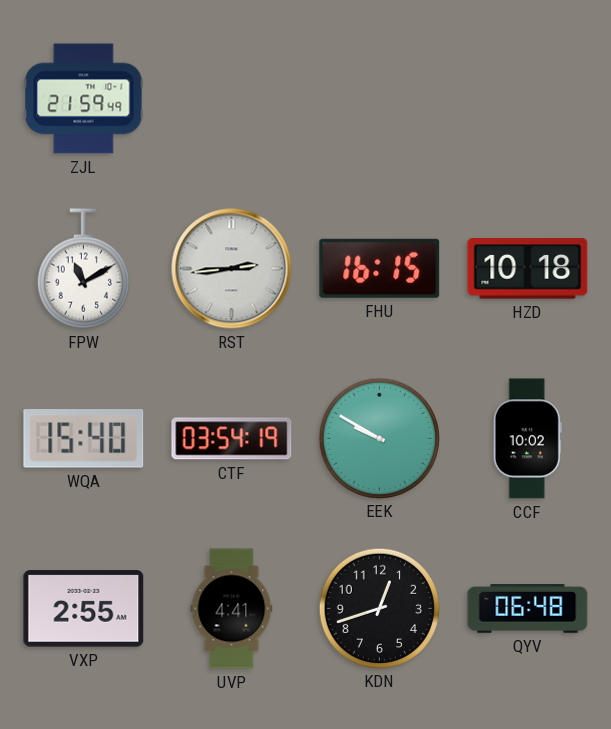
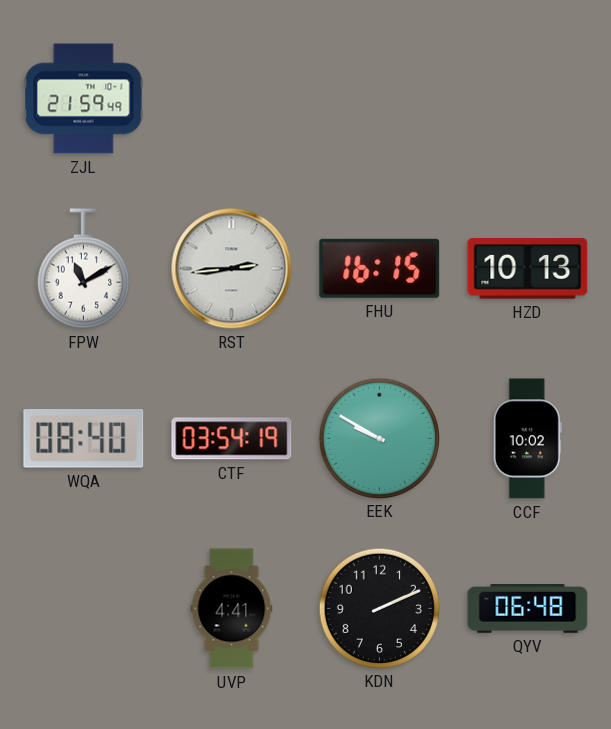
HZD: 10:18 -> 10:13 (528, 269)
WQA: 15:40 -> 08:40 (84, 439)
VXP: 2:55 -> none (84, 609)
KDN: 12:42 -> 2:11 (379, 608)
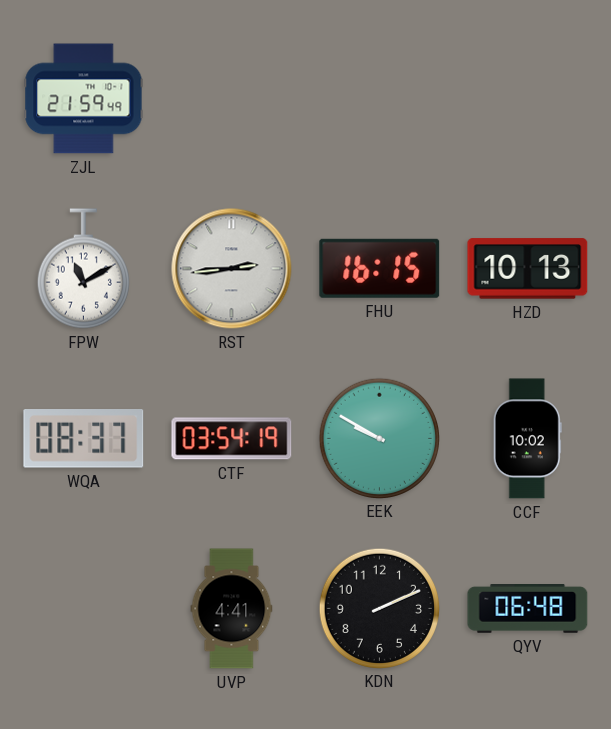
WQA: 08:40 -> 08:37 (84, 439)
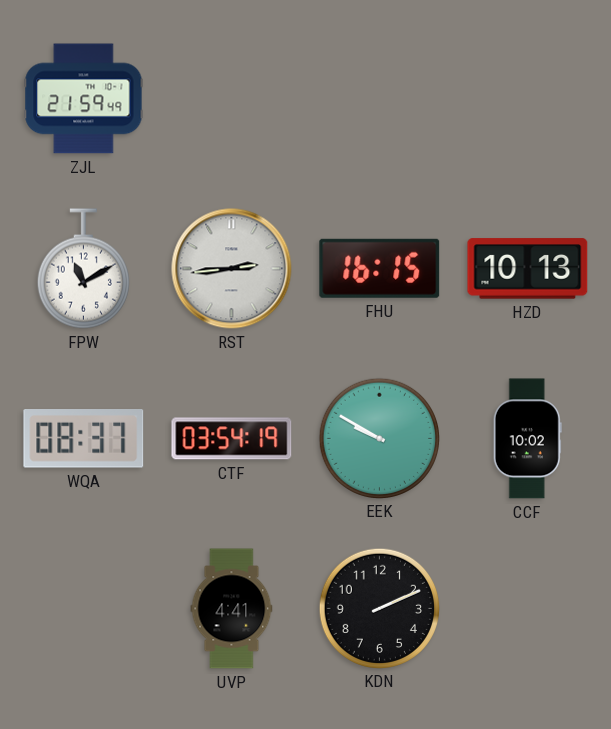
QYV: 06:48 -> none (528, 609)
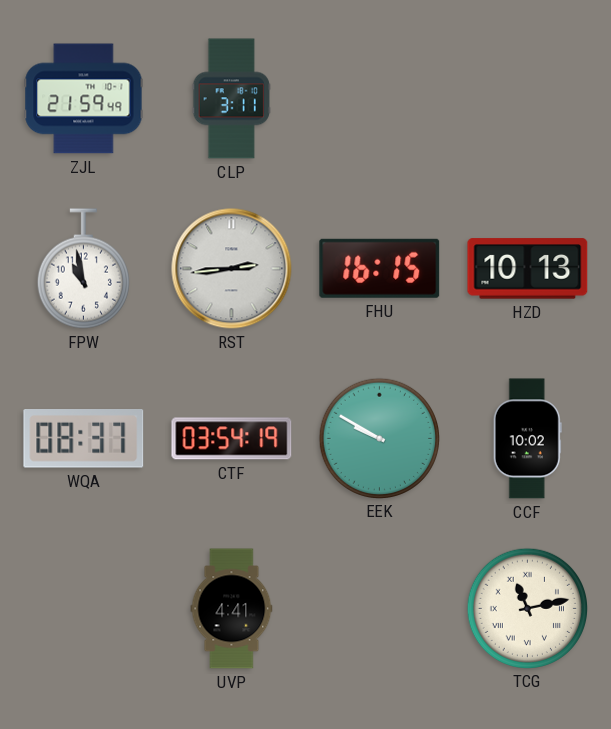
CLP: none -> 3:11 (231, 99)
FPW: 11:10 -> 10:58 (83, 269)
KDN: 2:11 -> none (379, 608)
TCG: none -> 11:13 (527, 608)
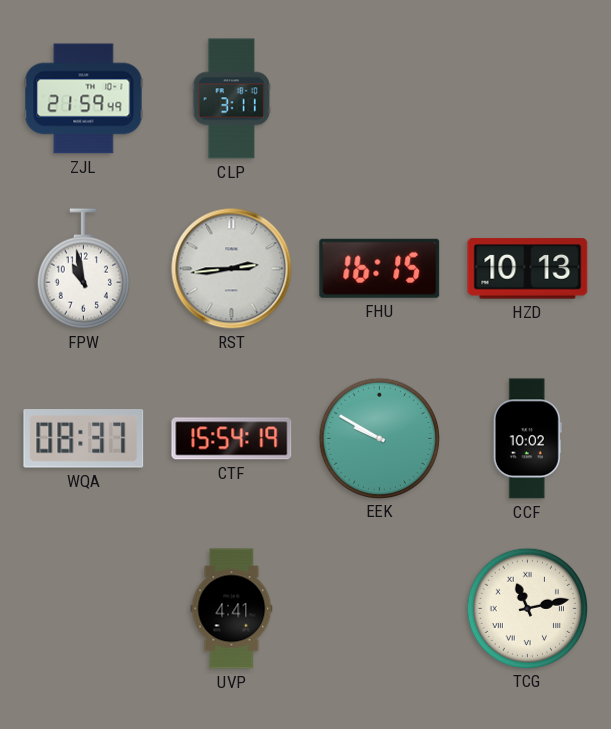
CTF: 03:54 -> 15:54 (232, 439)
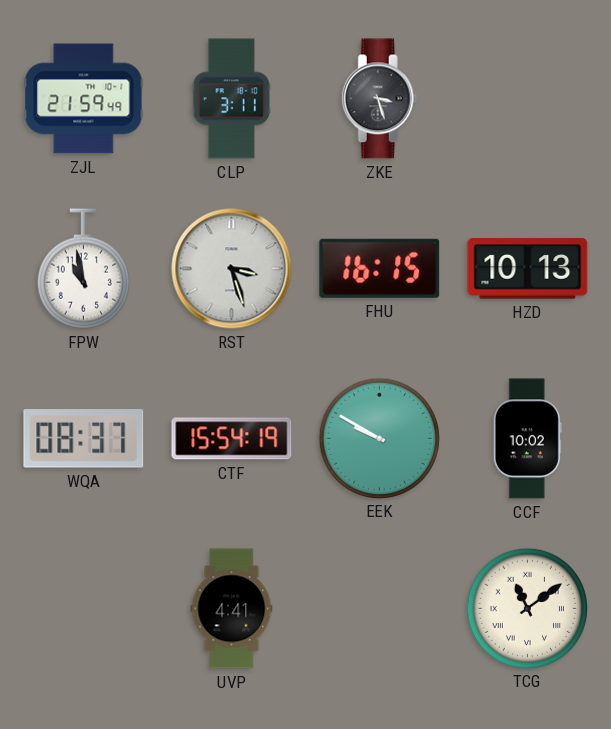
ZKE: none -> 3:27 (379, 99)
RST: 2:44 -> 3:27 (232, 269)
TCG: 11:13 -> 11:09 (527, 608)
